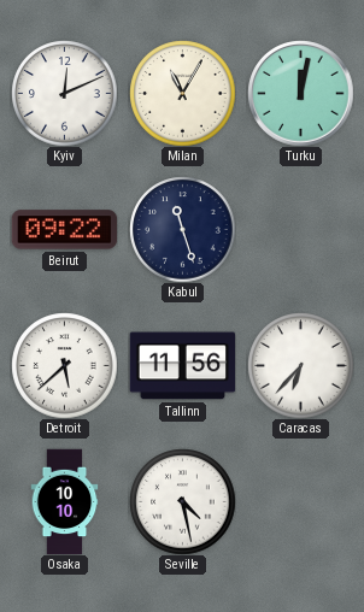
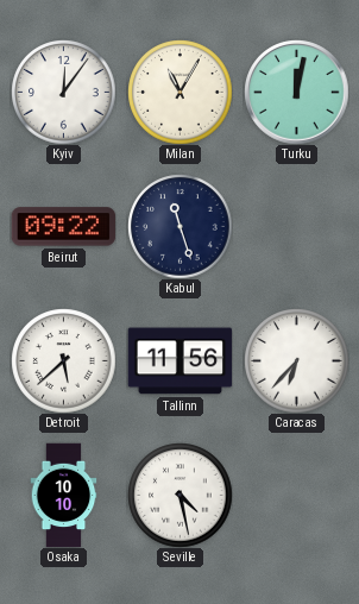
Kyiv: 12:11 -> 12:06 (63, 92)
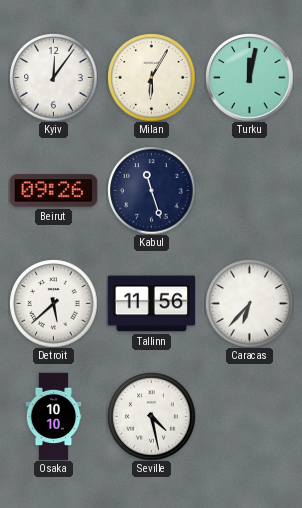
Milan: 11:05 -> 6:05 (151, 77)
Beirut: 09:22 -> 09:26 (53, 191)
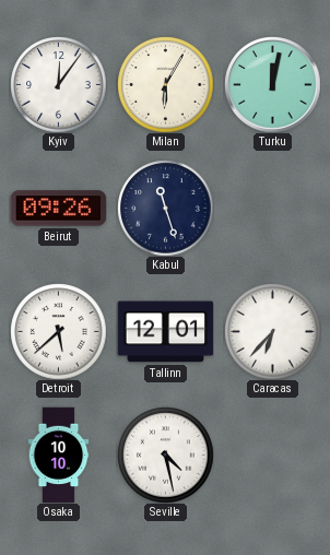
Tallinn: 11:56 -> 12:01 (165, 332)
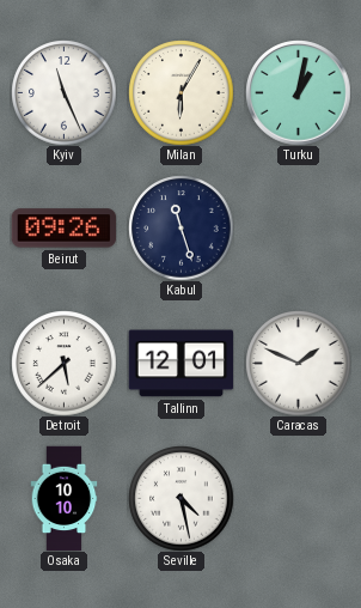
Kyiv: 12:06 -> 11:26 (63, 92)
Turku: 12:02 -> 1:02 (298, 92)
Caracas: 6:37 -> 1:49 (298, 363)
